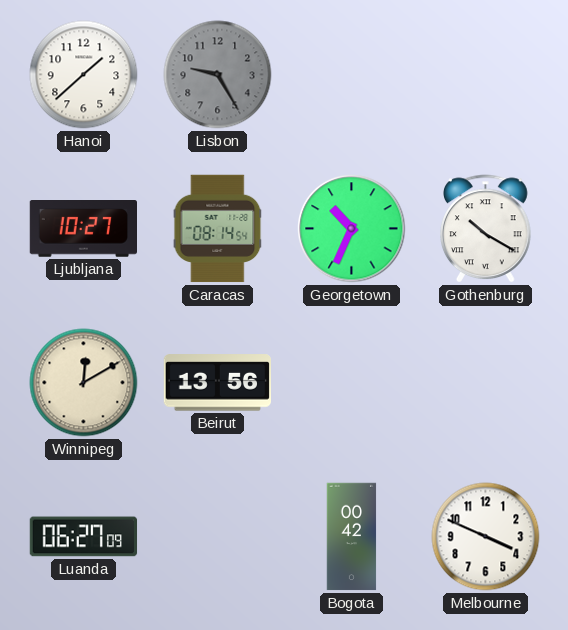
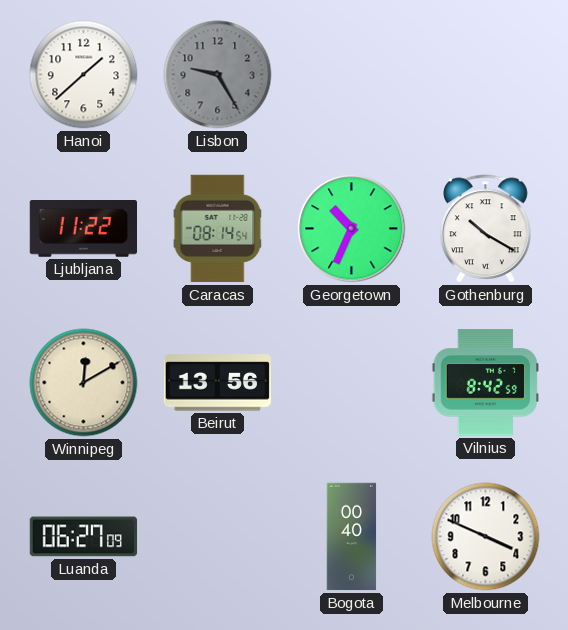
Ljubljana: 10:27 -> 11:22 (83, 229)
Vilnius: none -> 8:42 (485, 383)
Bogota: 00:42 -> 00:40 (352, 537)
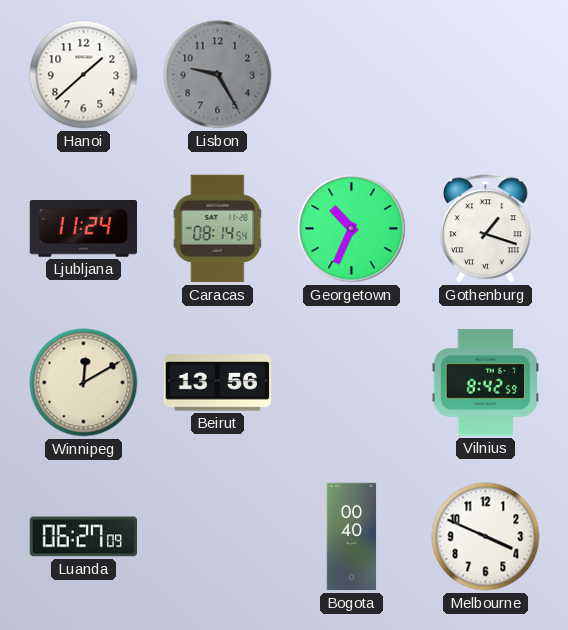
Ljubljana: 11:22 -> 11:24 (83, 229)
Gothenburg: 10:20 -> 1:18 (486, 229)
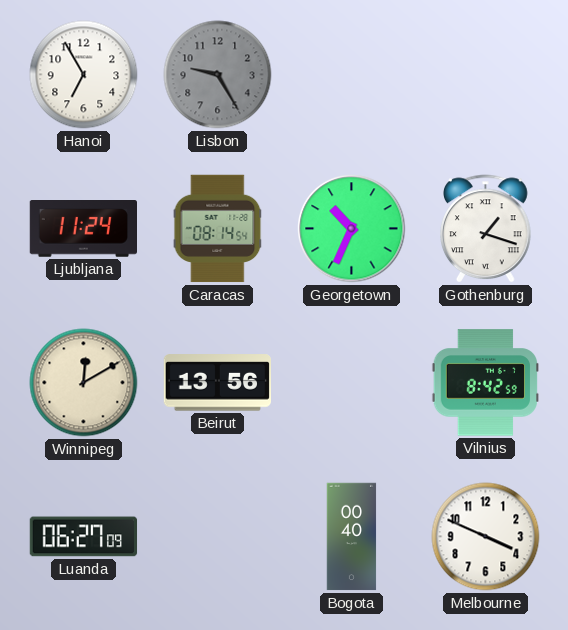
Hanoi: 1:38 -> 6:55 (84, 75)
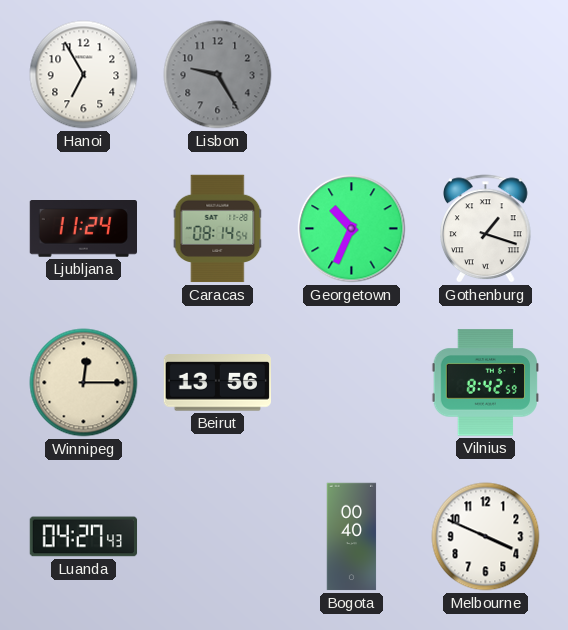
Winnipeg: 12:10 -> 12:15 (84, 383)
Luanda: 06:27 -> 04:27 (84, 537)
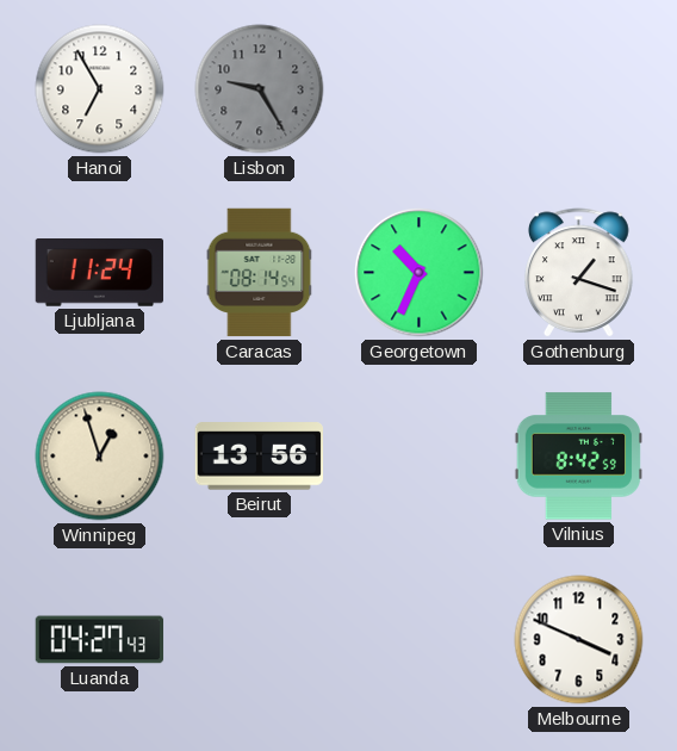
Winnipeg: 12:15 -> 12:57 (100, 457)
Bogota: 00:40 -> none (352, 537)
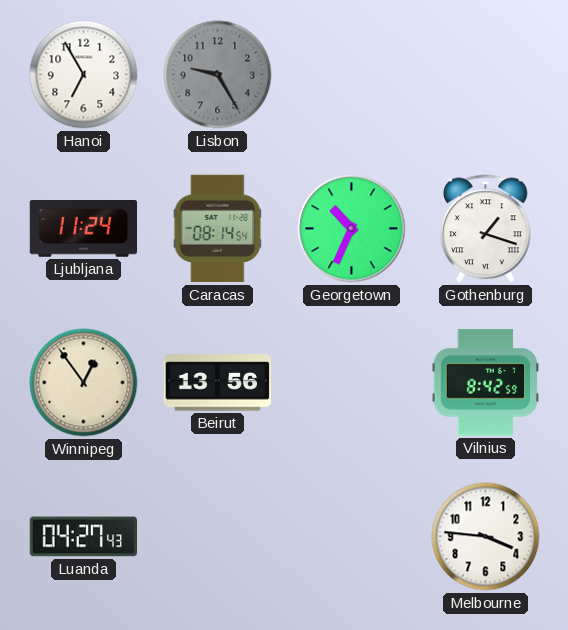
Winnipeg: 12:57 -> 12:54 (84, 383)
Melbourne: 3:49 -> 3:46 (486, 537)
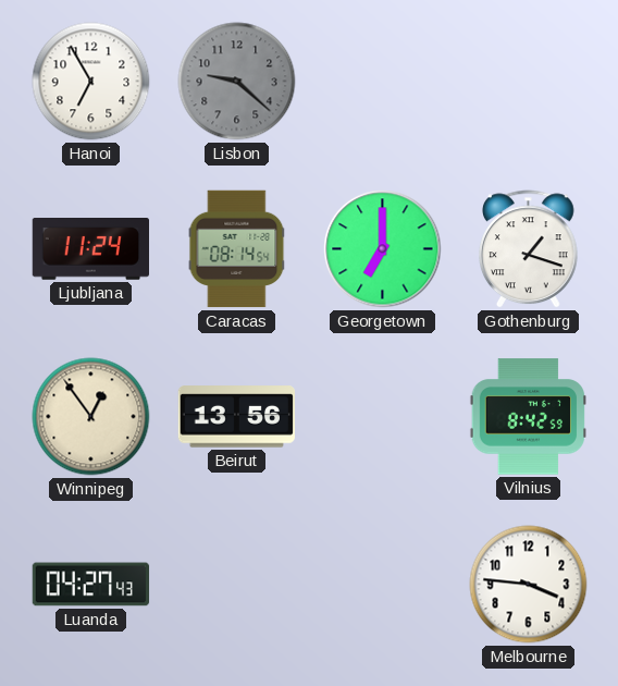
Lisbon: 9:25 -> 9:22 (237, 82)
Georgetown: 10:34 -> 7:00 (383, 249)
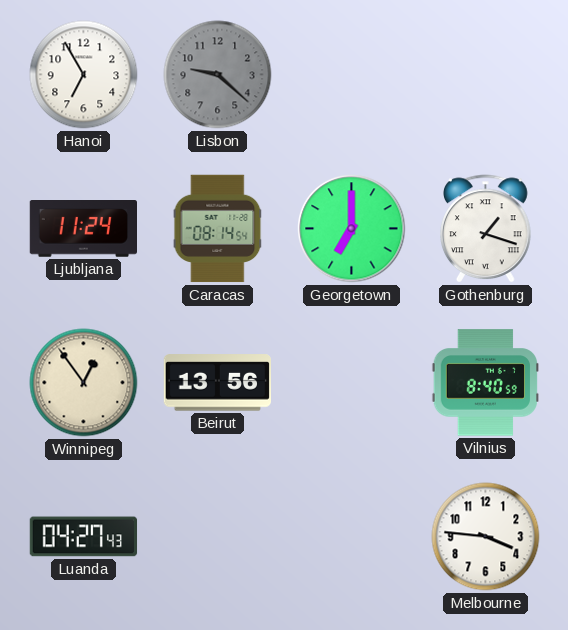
Vilnius: 8:42 -> 8:40 (485, 383)
